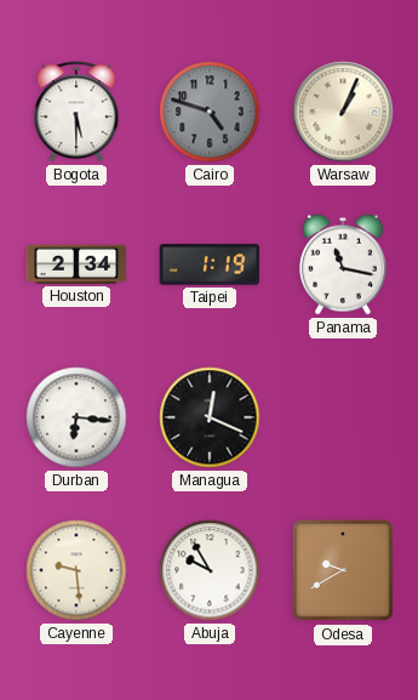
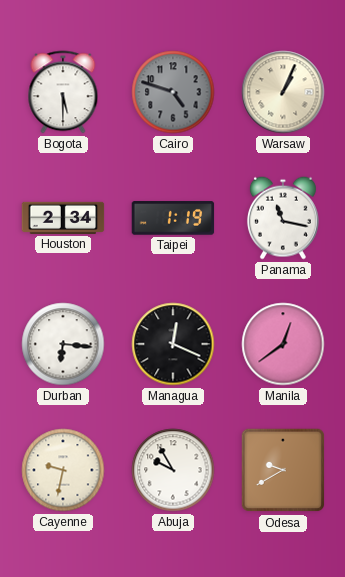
Manila: none -> 12:39 (283, 344)
Cayenne: 9:29 -> 9:32 (63, 470)
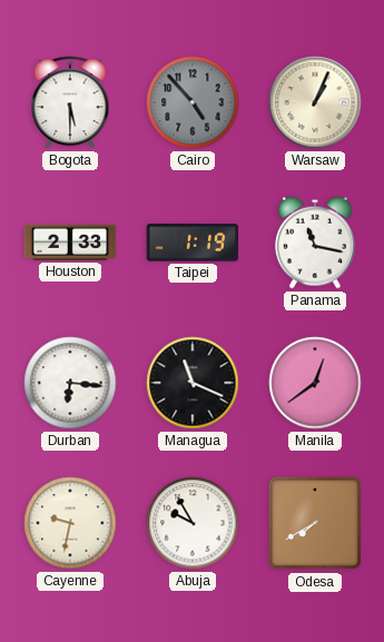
Cairo: 4:48 -> 4:53 (193, 102)
Houston: 2:34 -> 2:33 (70, 243)
Managua: 12:19 -> 11:19 (193, 383)
Odesa: 9:40 -> 7:40 (315, 523)
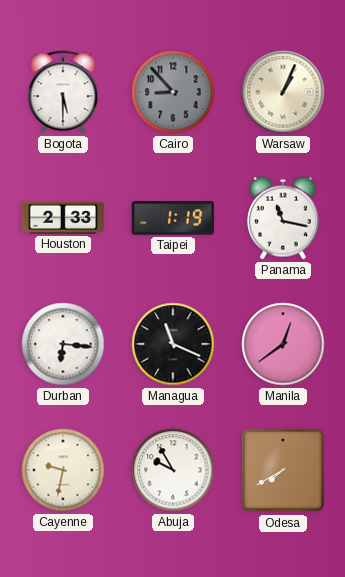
Cairo: 4:53 -> 8:53 (173, 92)
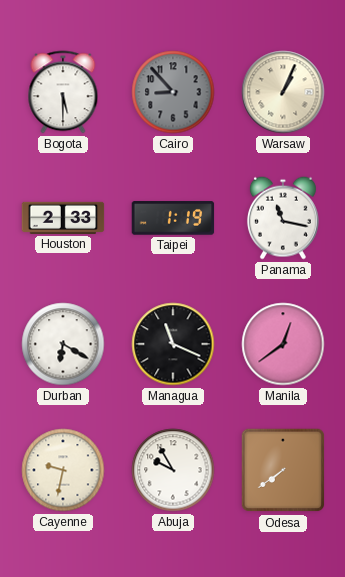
Durban: 6:16 -> 6:20 (63, 344)
Odesa: 7:40 -> 7:39 (283, 470)
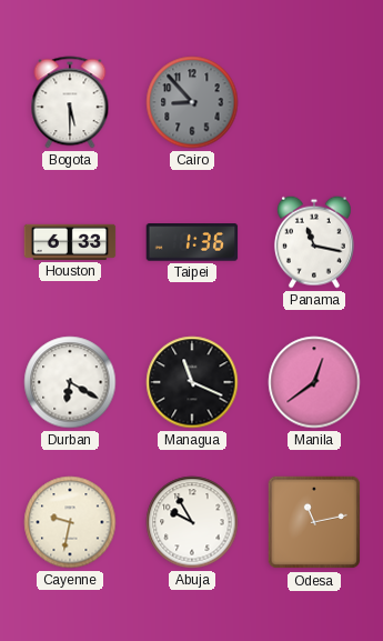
Warsaw: 1:04 -> none (283, 92)
Houston: 2:33 -> 6:33 (70, 242)
Taipei: 1:19 -> 1:36 (192, 242)
Odesa: 7:39 -> 11:13 (314, 522)
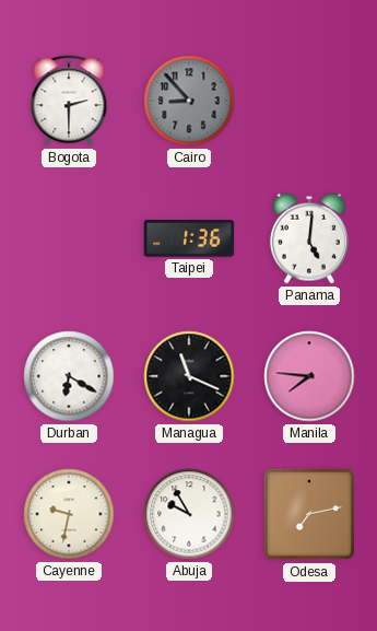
Bogota: 5:30 -> 2:30 (69, 101)
Houston: 6:33 -> none (70, 242)
Panama: 11:17 -> 5:01 (309, 238)
Manila: 12:39 -> 7:46 (309, 376)
Odesa: 11:13 -> 7:13 (309, 514)
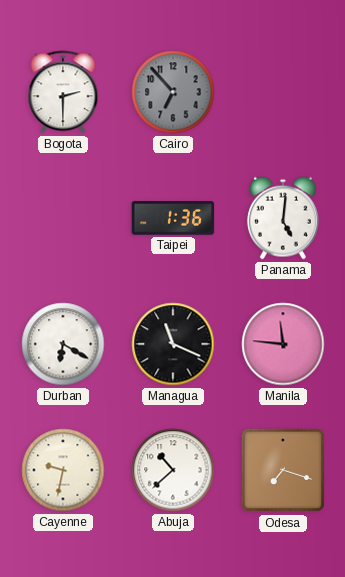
Cairo: 8:53 -> 6:53 (173, 92)
Manila: 7:46 -> 11:46 (283, 344)
Abuja: 9:55 -> 10:38 (173, 470)
Odesa: 7:13 -> 7:18 (283, 470)
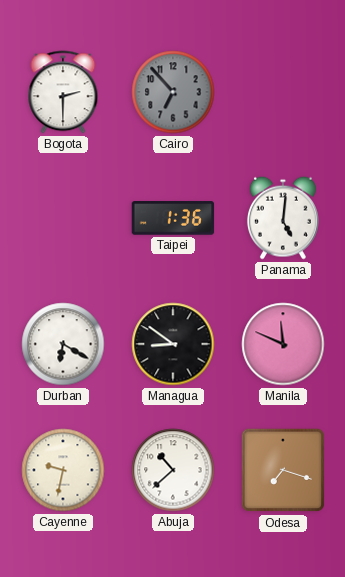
Managua: 11:19 -> 8:51 (173, 344)
Manila: 11:46 -> 11:49 (283, 344)
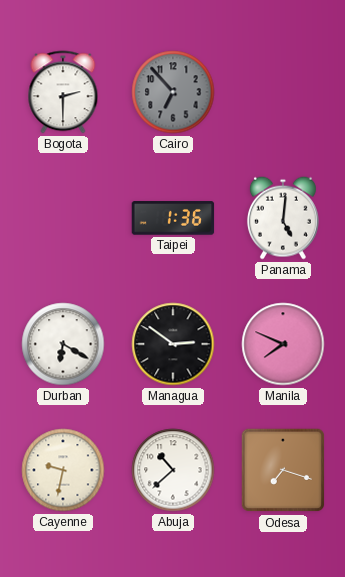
Managua: 8:51 -> 2:51 (173, 344)
Manila: 11:49 -> 7:49 (283, 344)
